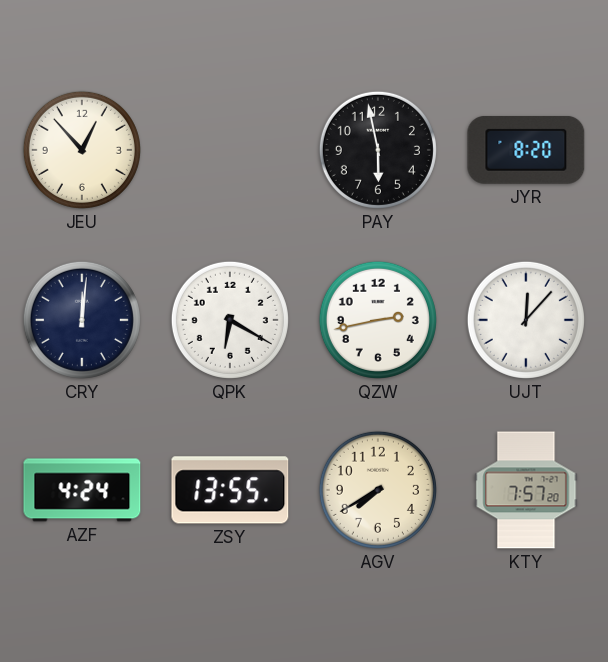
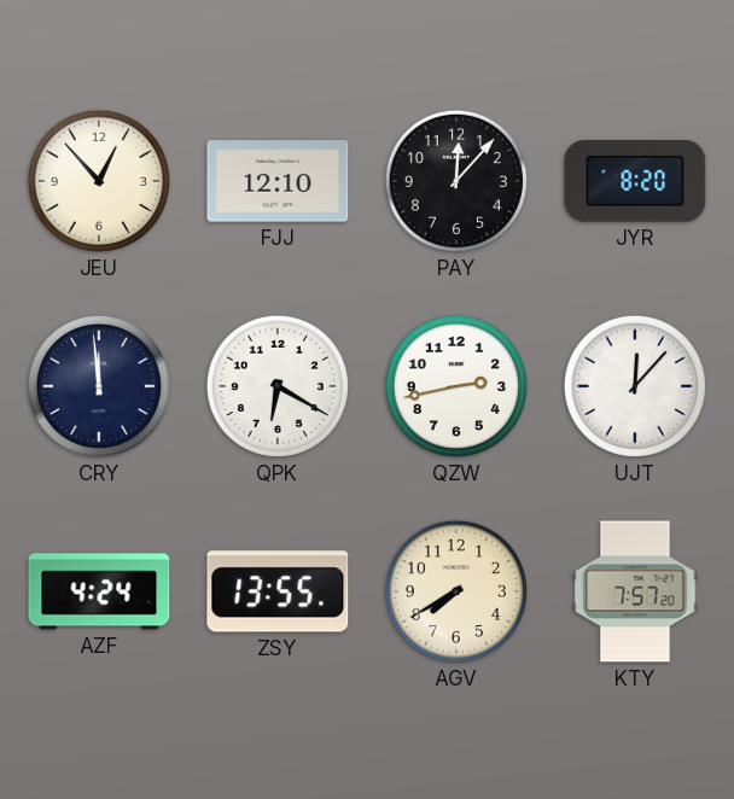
FJJ: none -> 12:10 (278, 181)
PAY: 5:58 -> 12:07 (456, 181)
CRY: 12:01 -> 11:59 (99, 386)
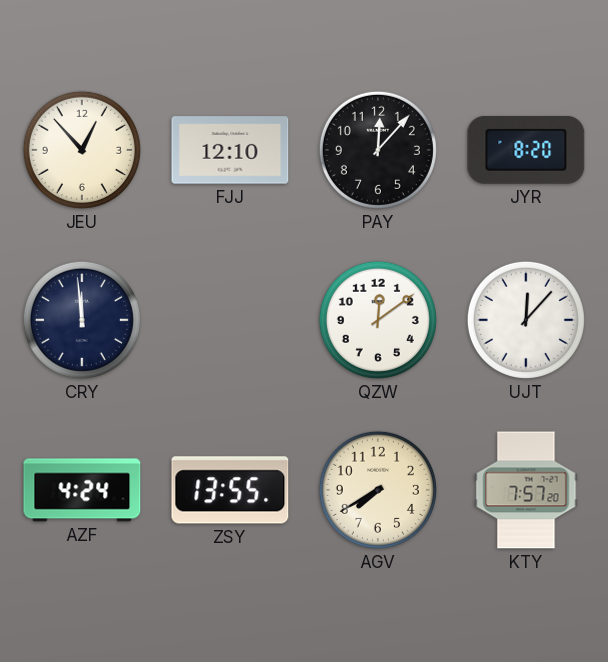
QPK: 6:20 -> none (278, 386)
QZW: 2:43 -> 12:09 (378, 320)
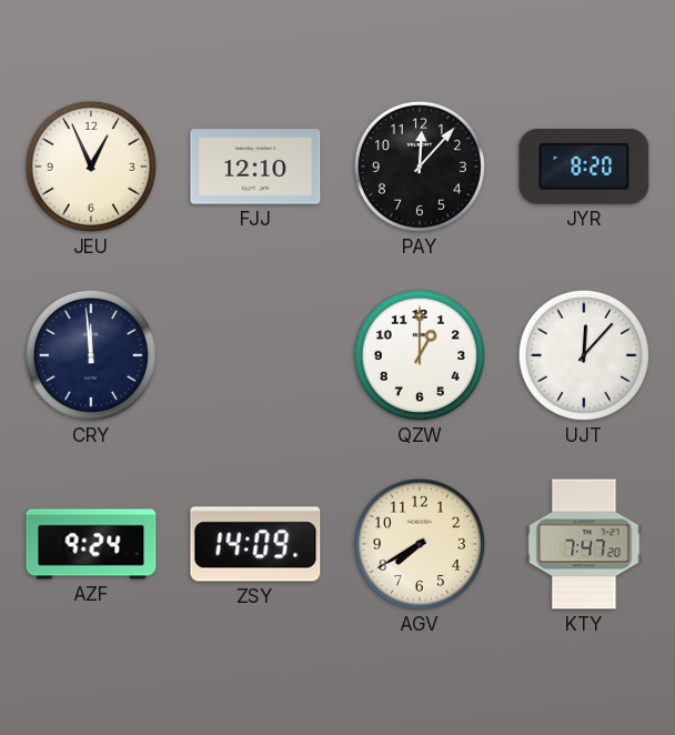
JEU: 12:53 -> 12:56 (91, 167)
QZW: 12:09 -> 1:00 (420, 355)
AZF: 4:24 -> 9:24 (91, 544)
ZSY: 13:55 -> 14:09 (255, 544)
KTY: 7:57 -> 7:47 (584, 544)
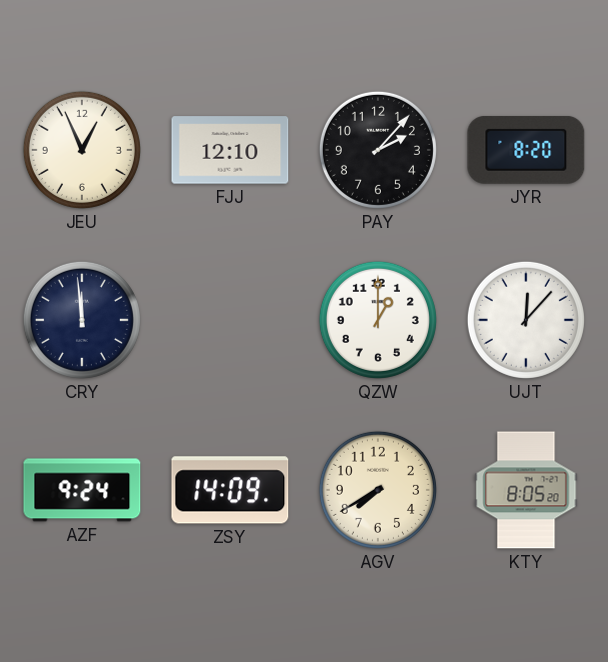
PAY: 12:07 -> 2:07 (378, 150)
KTY: 7:47 -> 8:05 (526, 490)
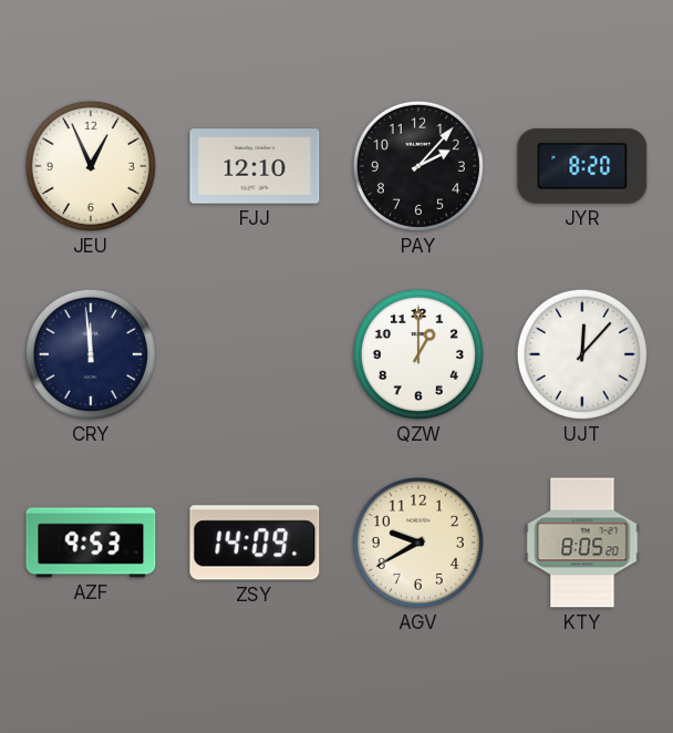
AZF: 9:24 -> 9:53 (91, 543)
AGV: 7:40 -> 9:40 (418, 543)
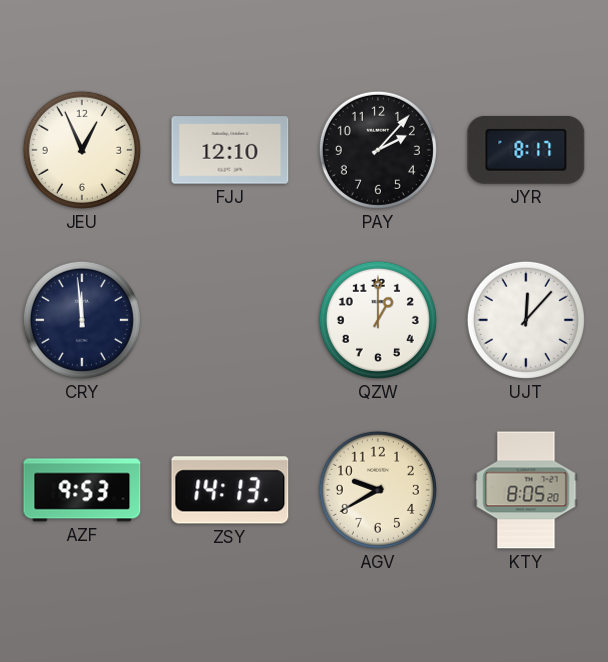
JYR: 8:20 -> 8:17 (526, 150)
ZSY: 14:09 -> 14:13 (230, 490)
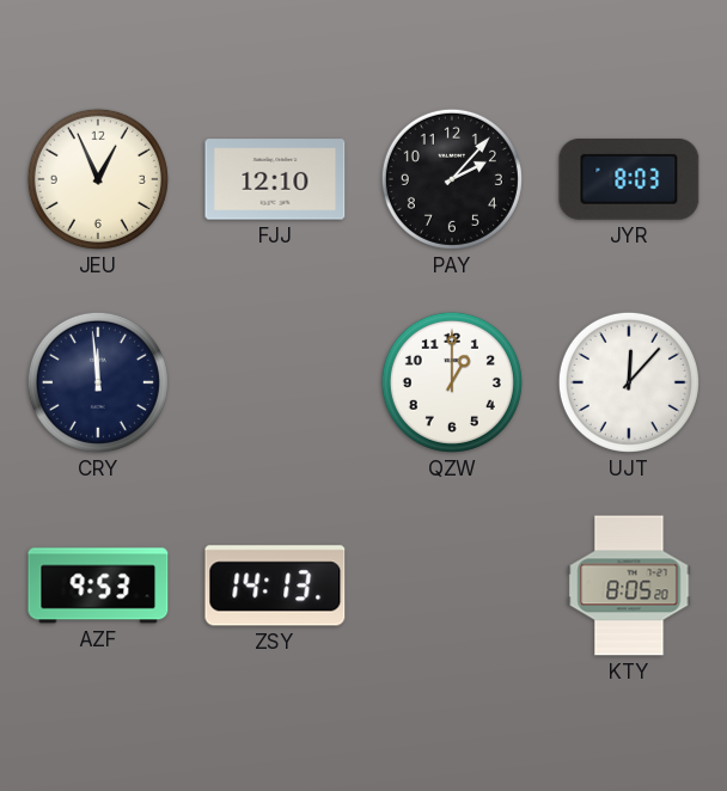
JYR: 8:17 -> 8:03 (629, 179)
AGV: 9:40 -> none (378, 490)
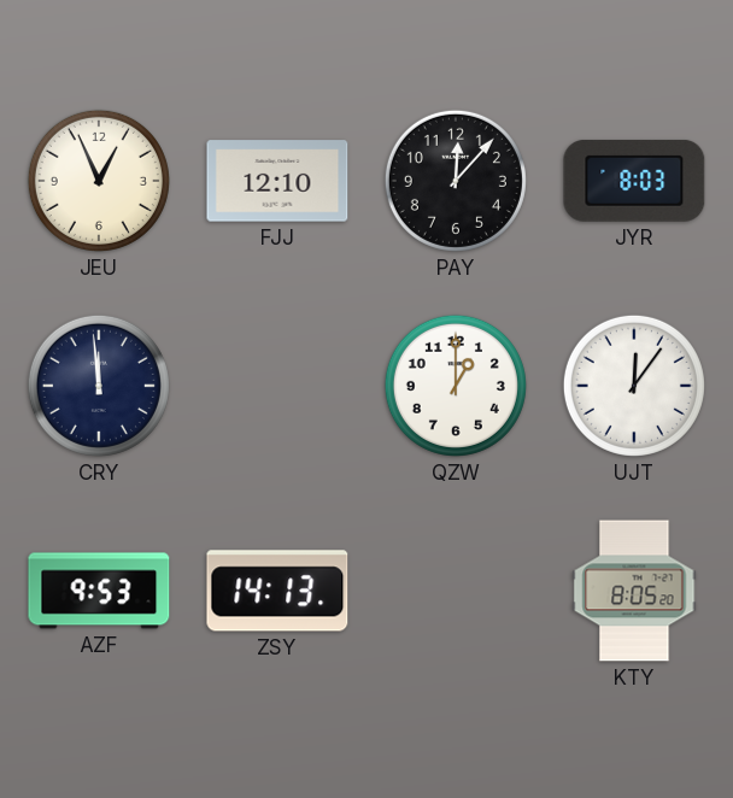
PAY: 2:07 -> 12:07 (456, 181)
UJT: 12:07 -> 12:06 (634, 386)
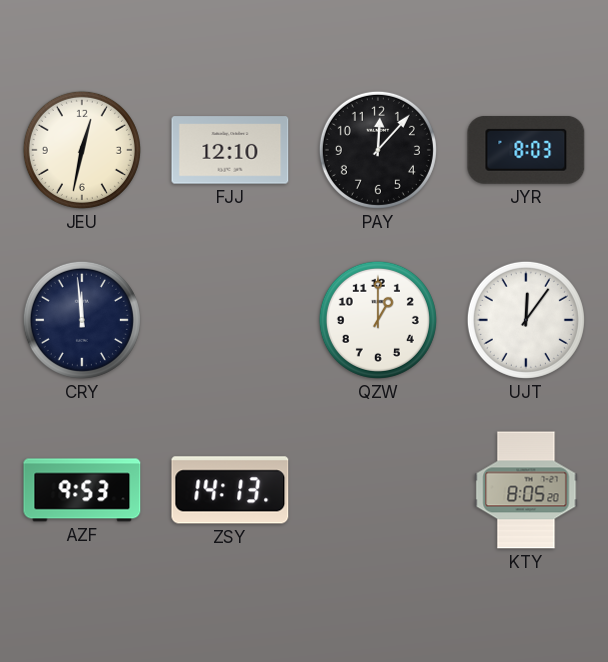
JEU: 12:56 -> 12:32 (82, 150)
